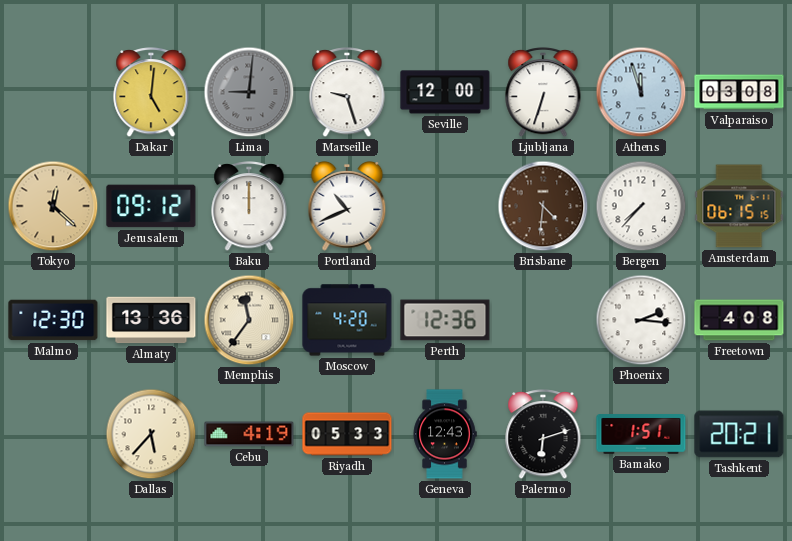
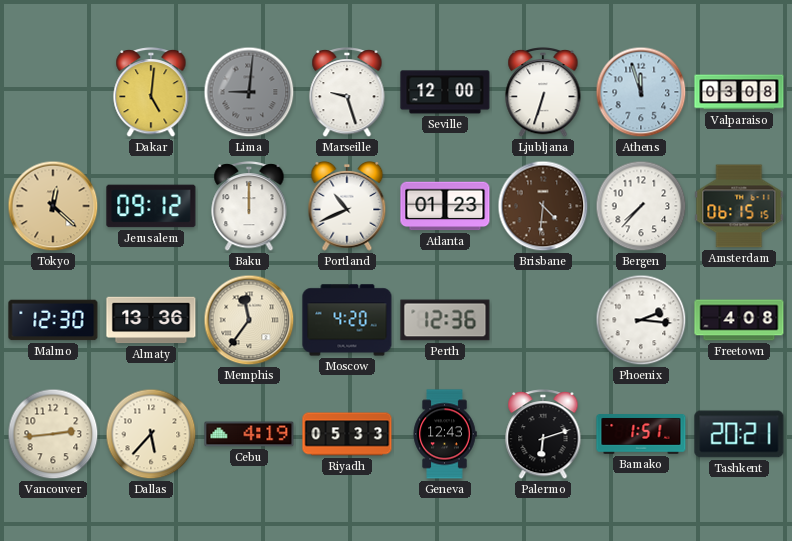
Atlanta: none -> 01:23 (445, 206)
Vancouver: none -> 2:44 (53, 434)
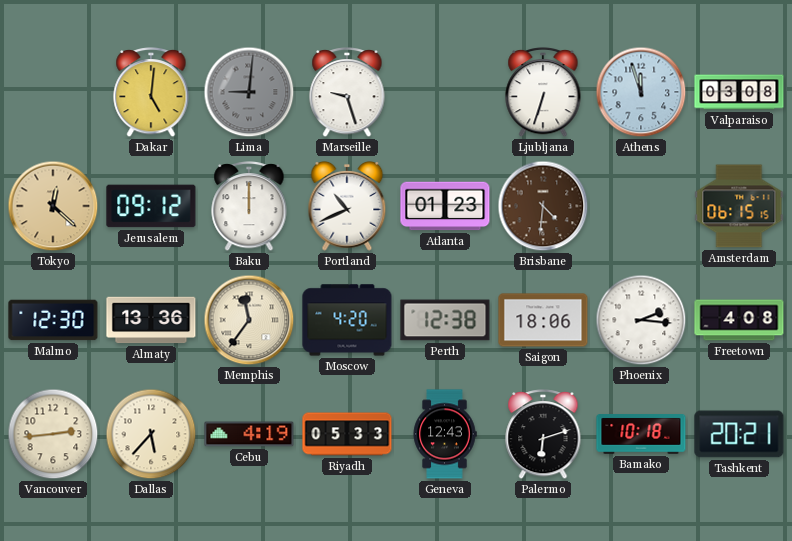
Seville: 12:00 -> none (445, 92)
Bergen: 7:37 -> none (641, 206)
Perth: 12:36 -> 12:38 (445, 320)
Saigon: none -> 18:06 (543, 320)
Bamako: 1:51 -> 10:18 (641, 434)
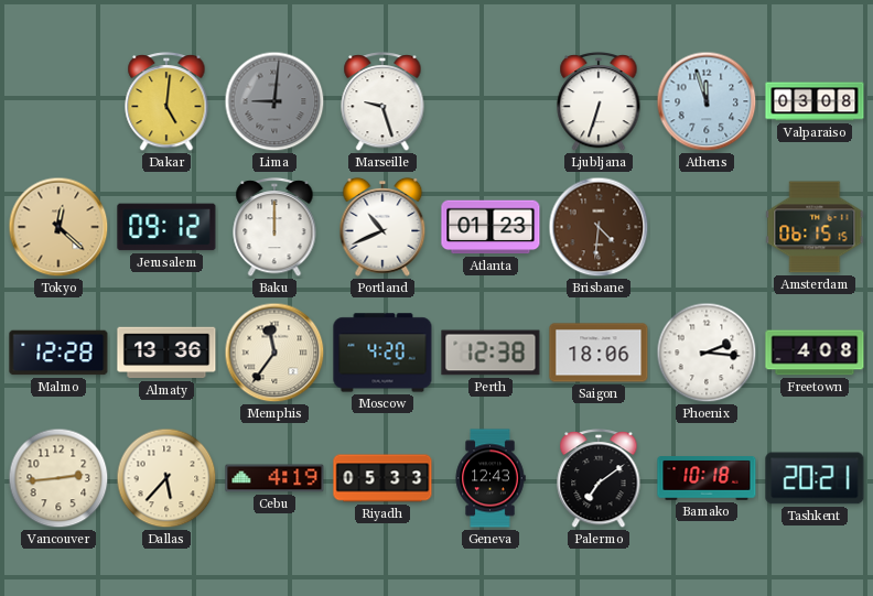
Malmo: 12:30 -> 12:28 (58, 353)
Palermo: 6:12 -> 7:09 (599, 479)
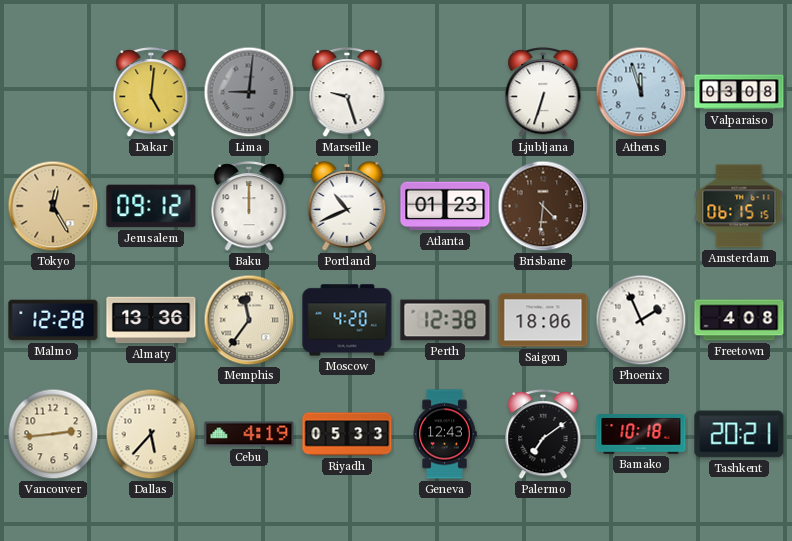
Tokyo: 12:22 -> 12:25 (53, 206)
Phoenix: 2:16 -> 1:56 (641, 320)
